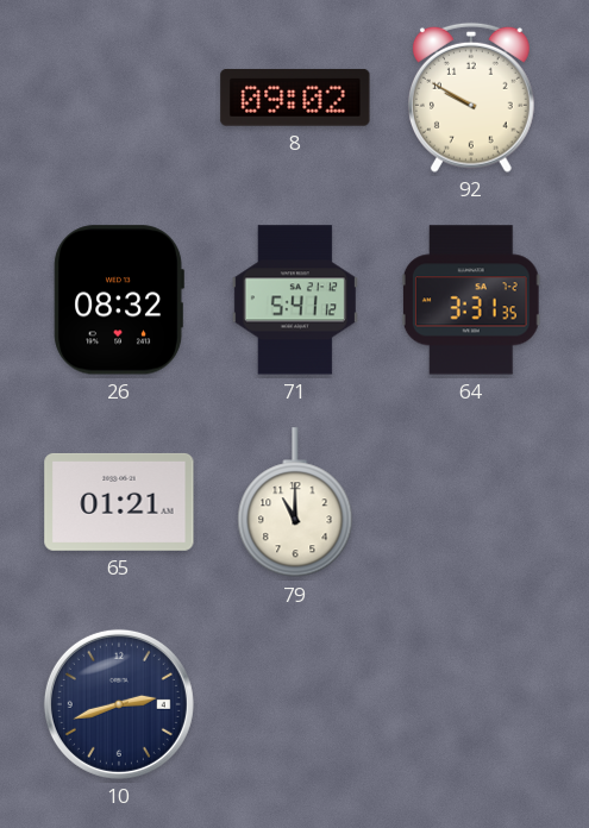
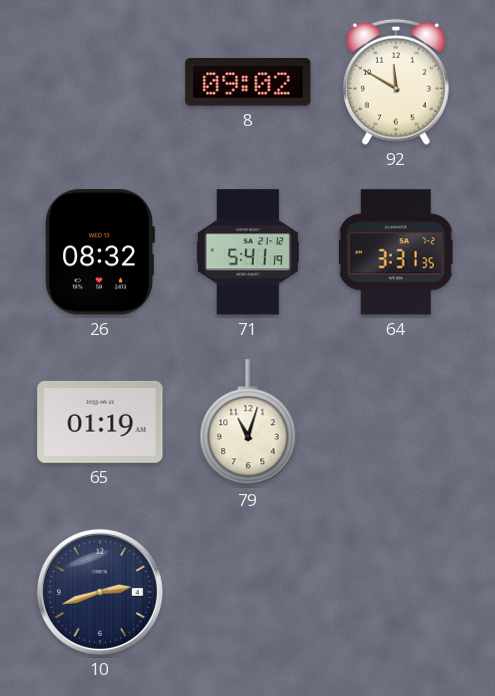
92: 9:50 -> 11:50 (396, 82)
71: 5:41:12 -> 5:41:19 (248, 252)
65: 01:21 -> 01:19 (100, 422)
79: 11:00 -> 11:03 (248, 423)
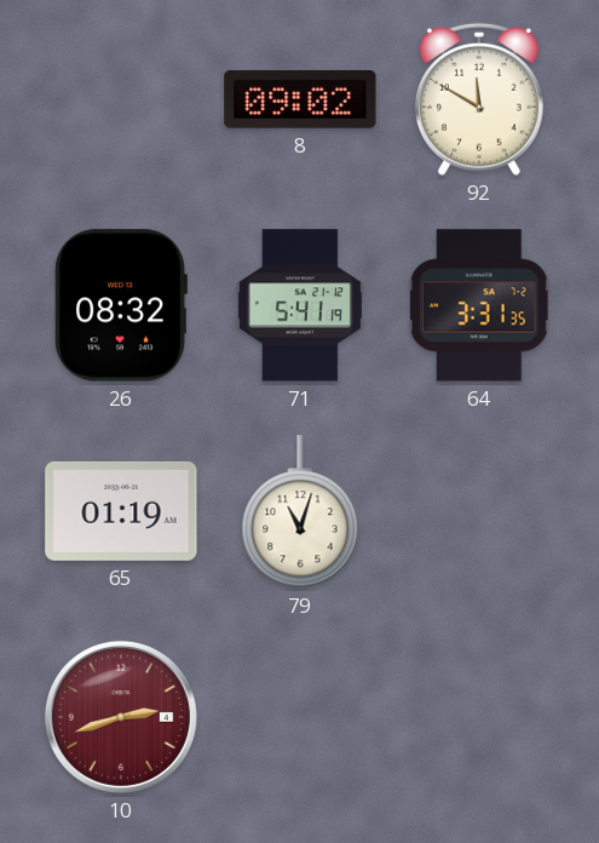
10 dial: navy -> burgundy (121, 717)
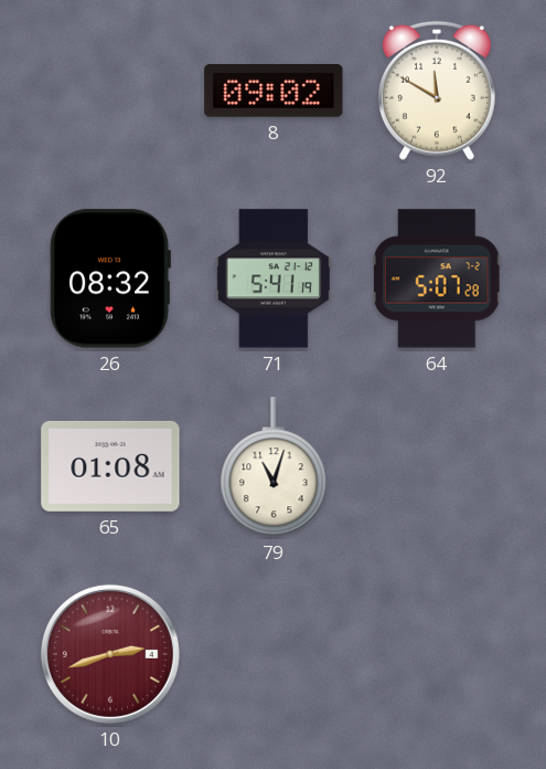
64: 3:31 -> 5:07 (437, 278)
65: 01:19 -> 01:08 (110, 466)
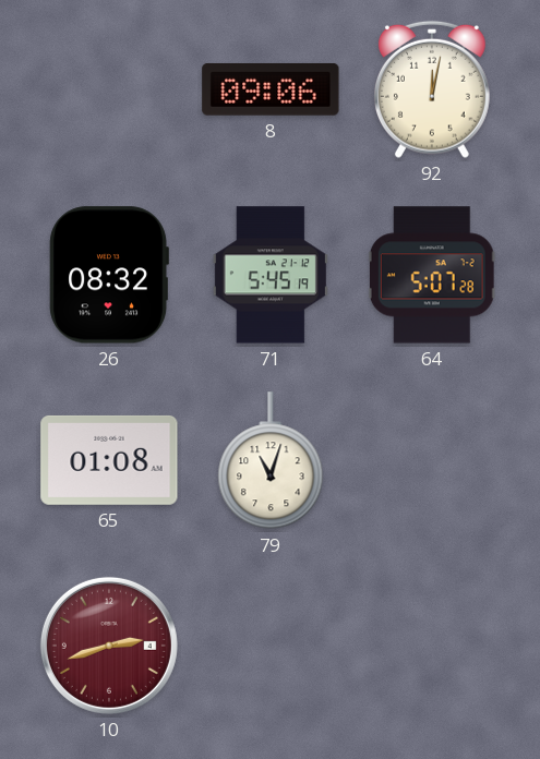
8: 09:02 -> 09:06 (271, 89)
92: 11:50 -> 12:02 (432, 89)
71: 5:41 -> 5:45 (271, 275)
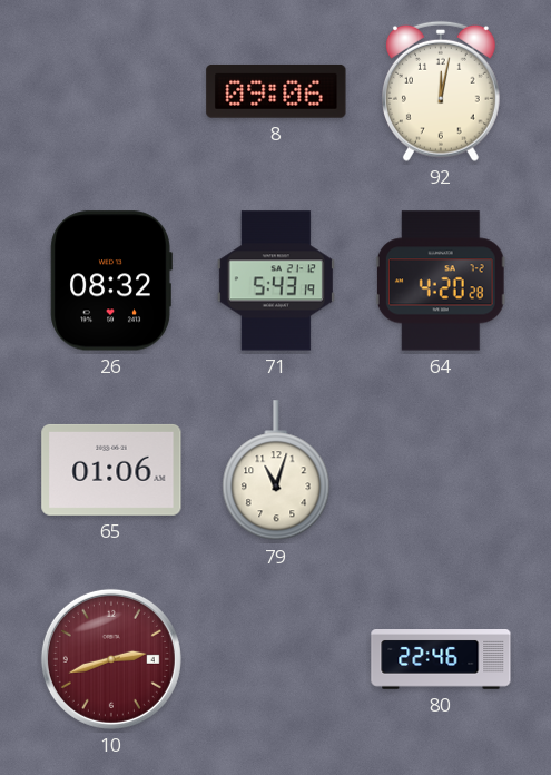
71: 5:45 -> 5:43 (276, 281)
64: 5:07 -> 4:20 (441, 281)
65: 01:08 -> 01:06 (111, 470)
80: none -> 22:46 (441, 660)
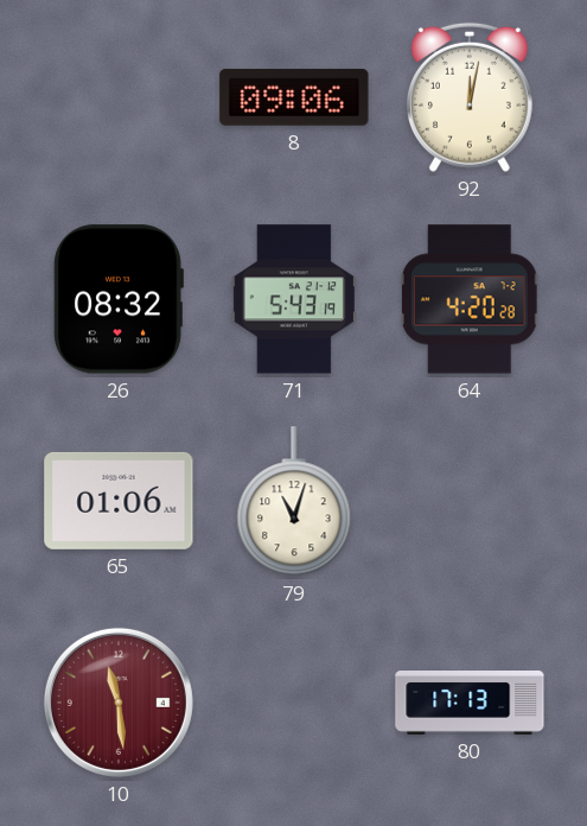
10: 2:42 -> 11:29 (119, 703)
80: 22:46 -> 17:13 (470, 704)
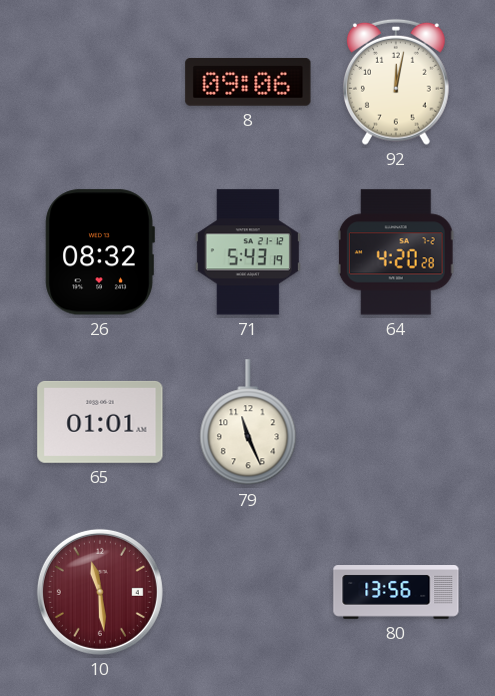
65: 01:06 -> 01:01 (100, 422)
79: 11:03 -> 11:26 (248, 423)
80: 17:13 -> 13:56 (396, 593)
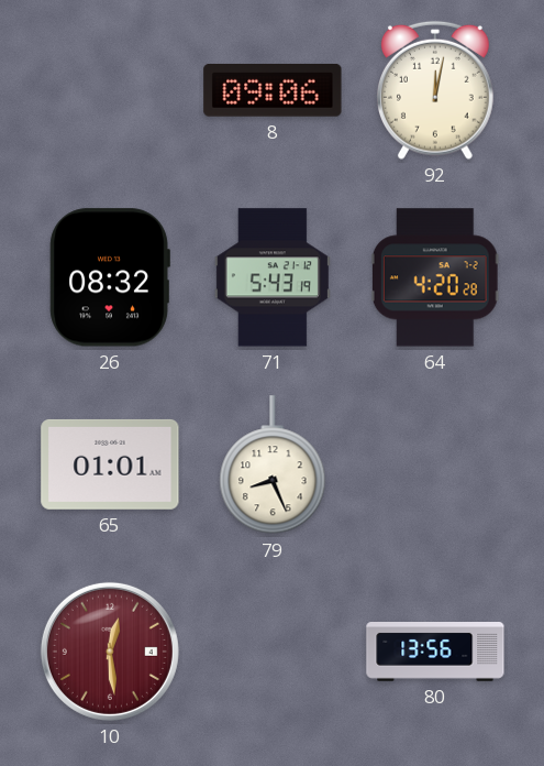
79: 11:26 -> 8:26 (273, 466)
10: 11:29 -> 12:29 (110, 652)
